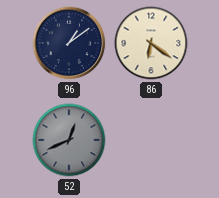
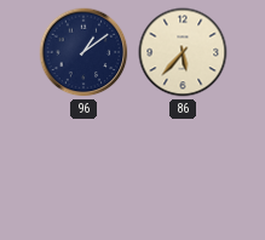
86: 6:21 -> 5:37 (183, 52)
52: 12:41 -> none (69, 140)
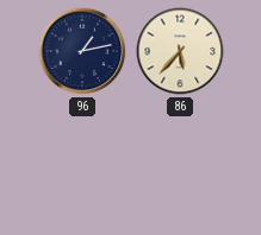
96: 1:09 -> 1:13 (82, 51)
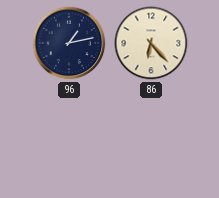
86: 5:37 -> 6:23 (151, 43)
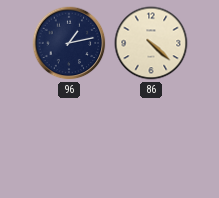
86: 6:23 -> 4:22 (151, 43)
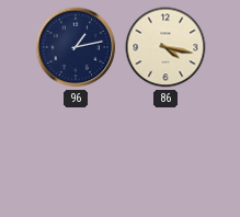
86: 4:22 -> 4:17 (165, 47)
